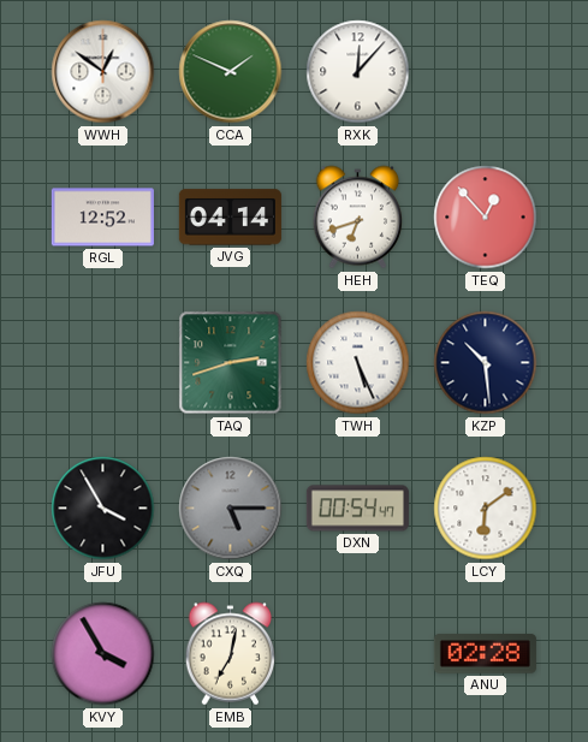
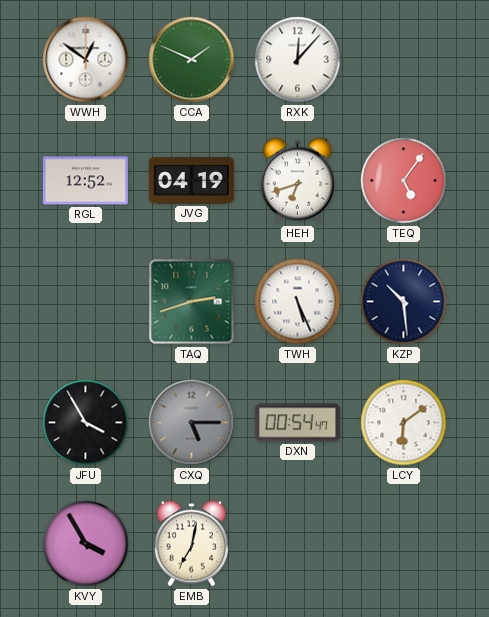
JVG: 04:14 -> 04:19 (191, 181)
TEQ: 12:53 -> 5:06 (404, 181)
ANU: 02:28 -> none (485, 654)
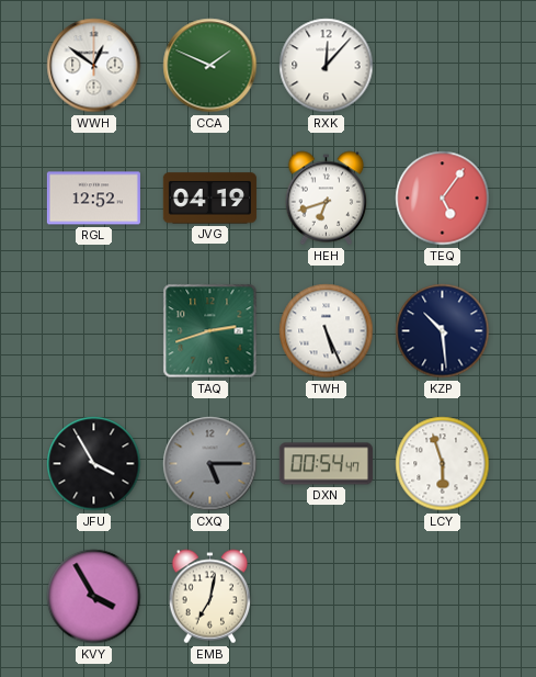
LCY: 6:09 -> 5:57 (443, 464)
